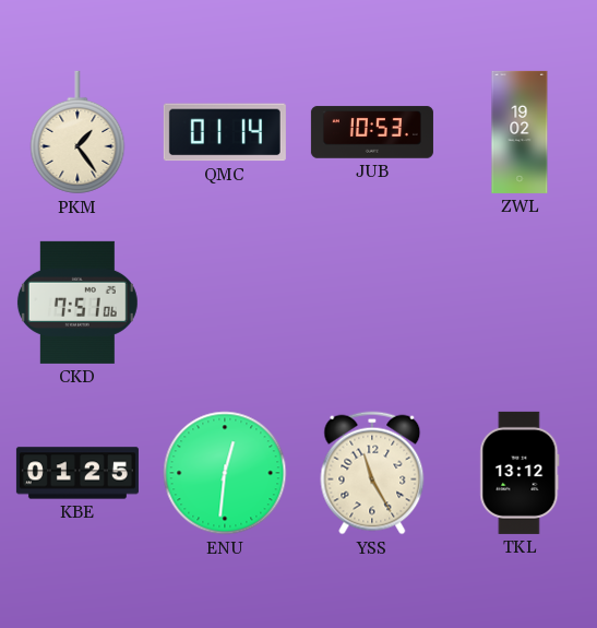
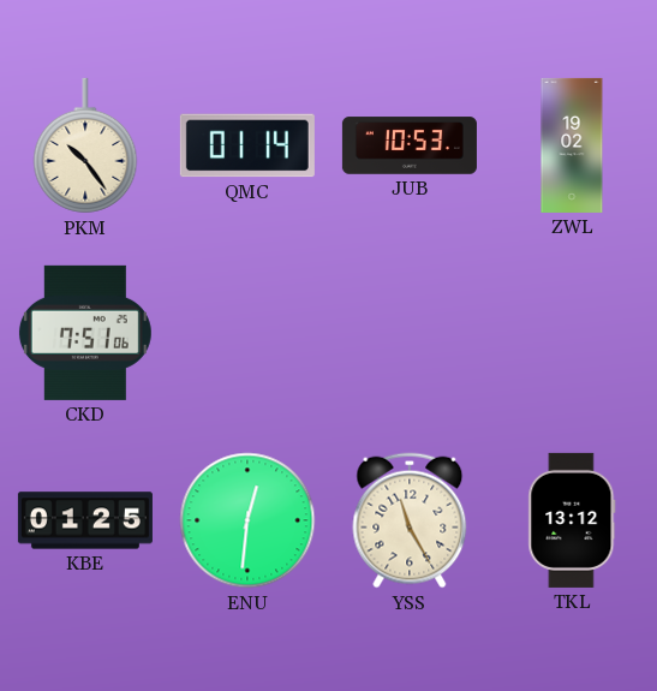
PKM: 1:24 -> 10:24 (85, 145)
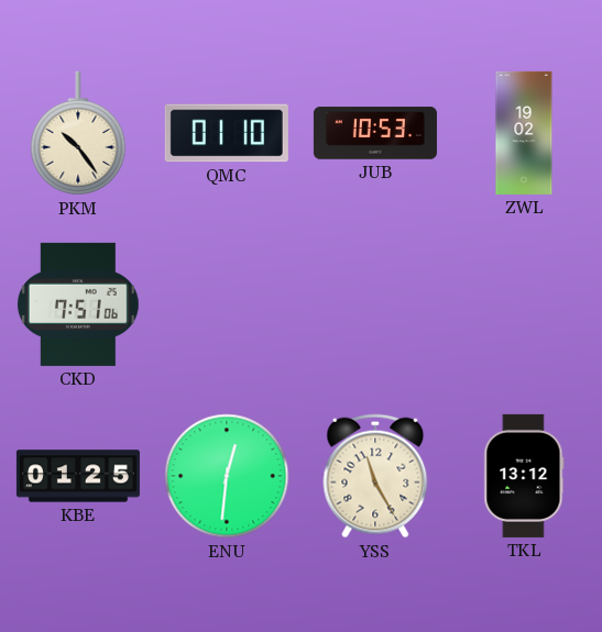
QMC: 01:14 -> 01:10 (227, 133)
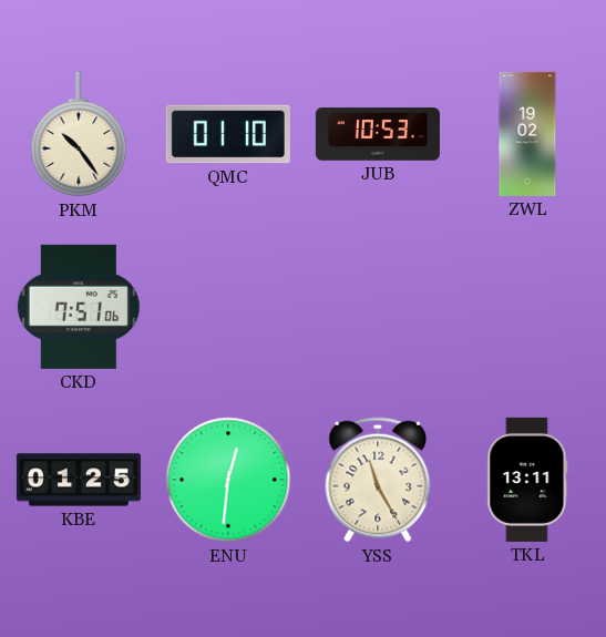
TKL: 13:12 -> 13:11 (527, 480)
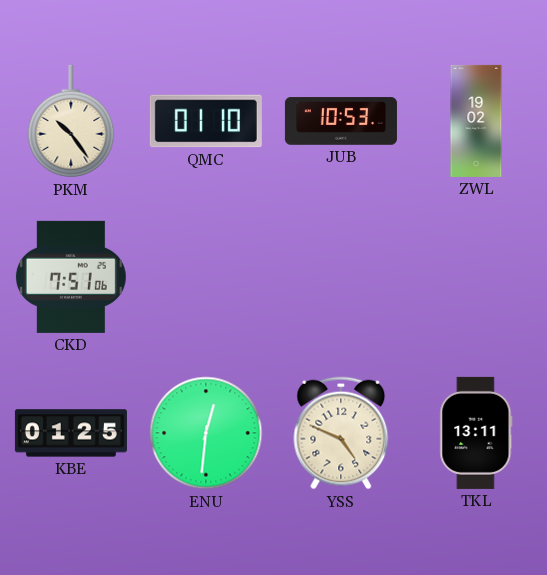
YSS: 11:25 -> 4:49 (341, 433)
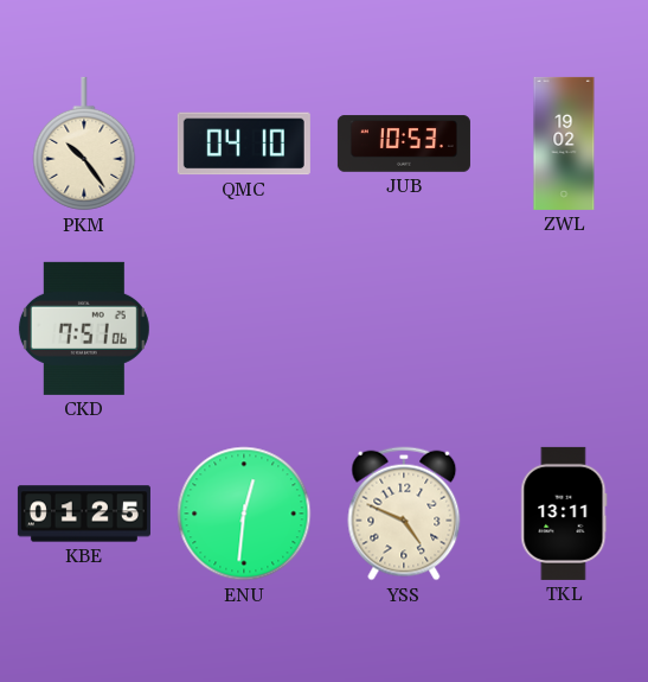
QMC: 01:10 -> 04:10 (244, 144)
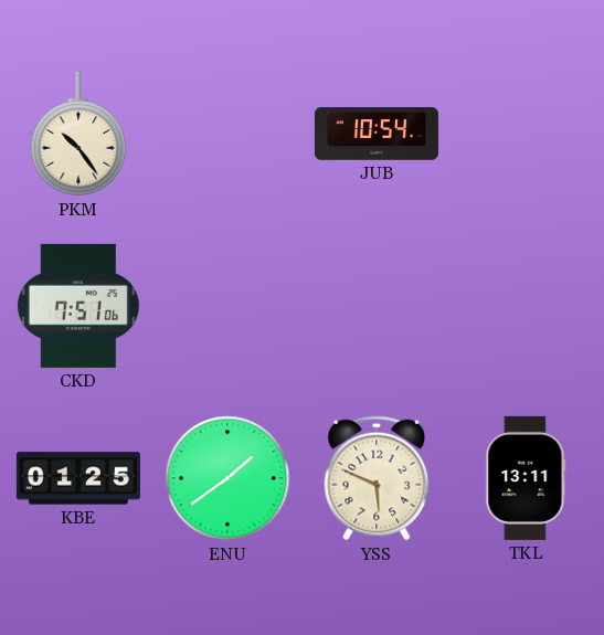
QMC: 04:10 -> none (244, 144)
JUB: 10:53 -> 10:54 (377, 134)
ZWL: 19:02 -> none (564, 144)
ENU: 12:31 -> 1:39 (227, 478)
YSS: 4:49 -> 5:49 (377, 478)
